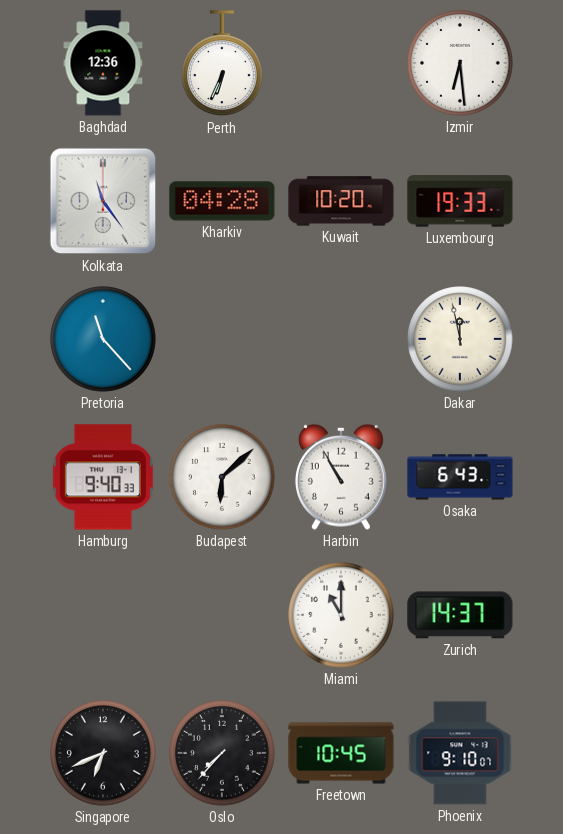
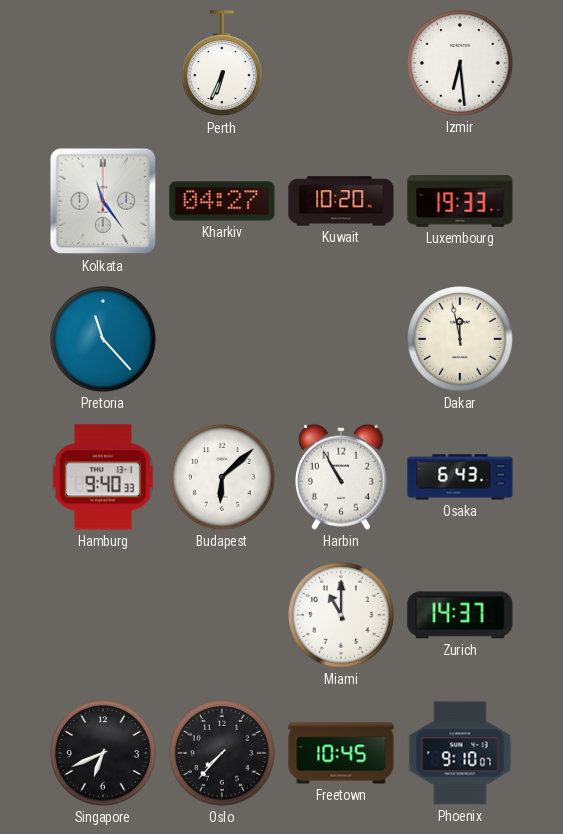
Baghdad: 12:36 -> none (103, 63)
Kharkiv: 04:28 -> 04:27 (222, 201)
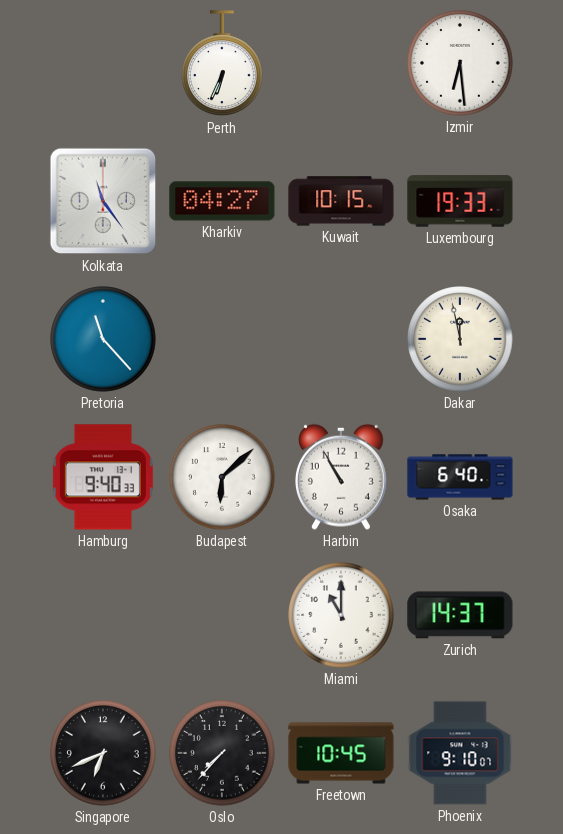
Kuwait: 10:20 -> 10:15 (341, 201)
Osaka: 6:43 -> 6:40 (460, 477)
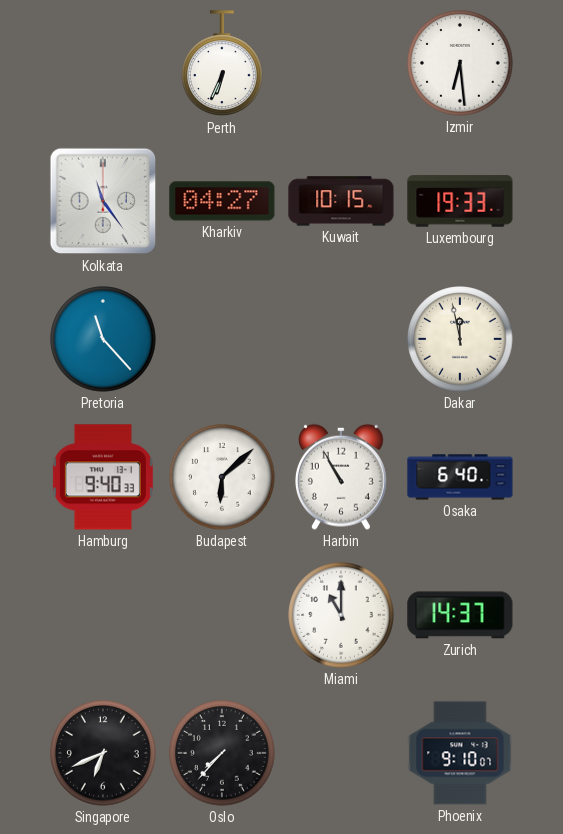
Freetown: 10:45 -> none (341, 753)
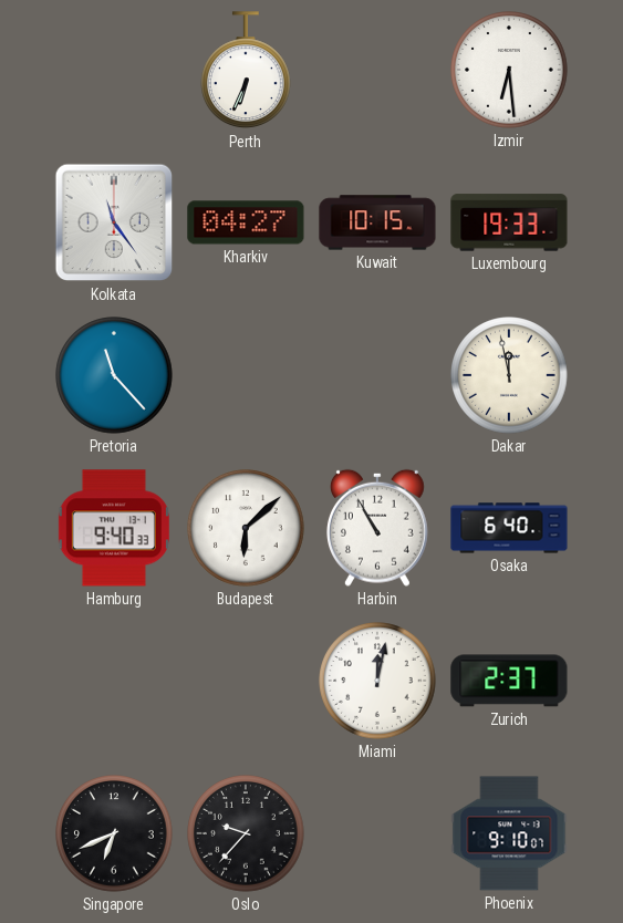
Miami: 11:00 -> 12:02 (377, 681)
Zurich: 14:37 -> 2:37 (509, 681)
Oslo: 7:37 -> 9:37 (246, 833)
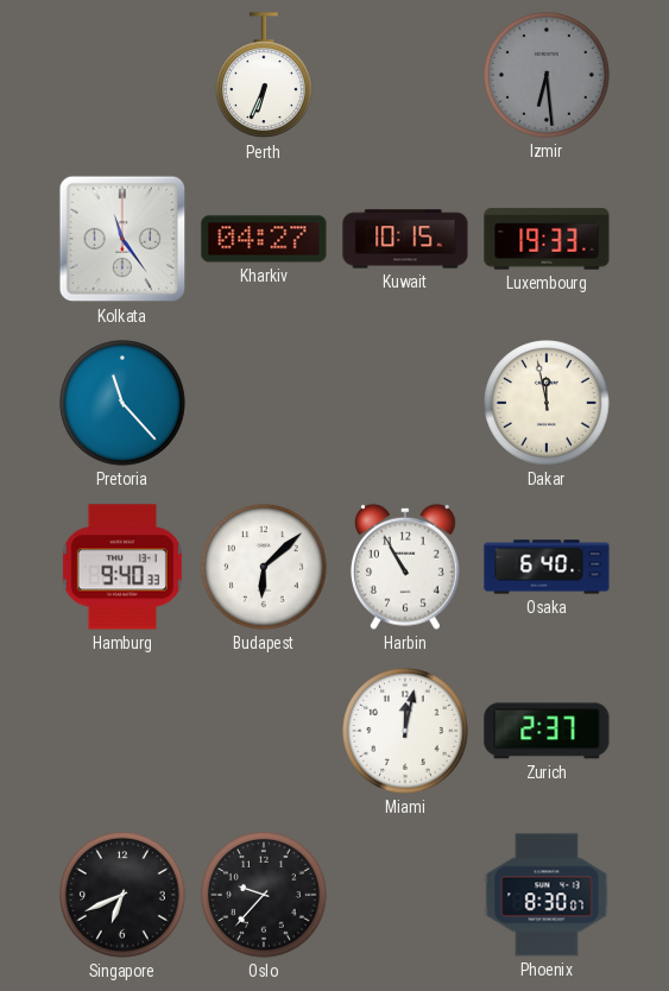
Izmir dial: white -> grey (547, 75)
Phoenix: 9:10 -> 8:30 (547, 895)
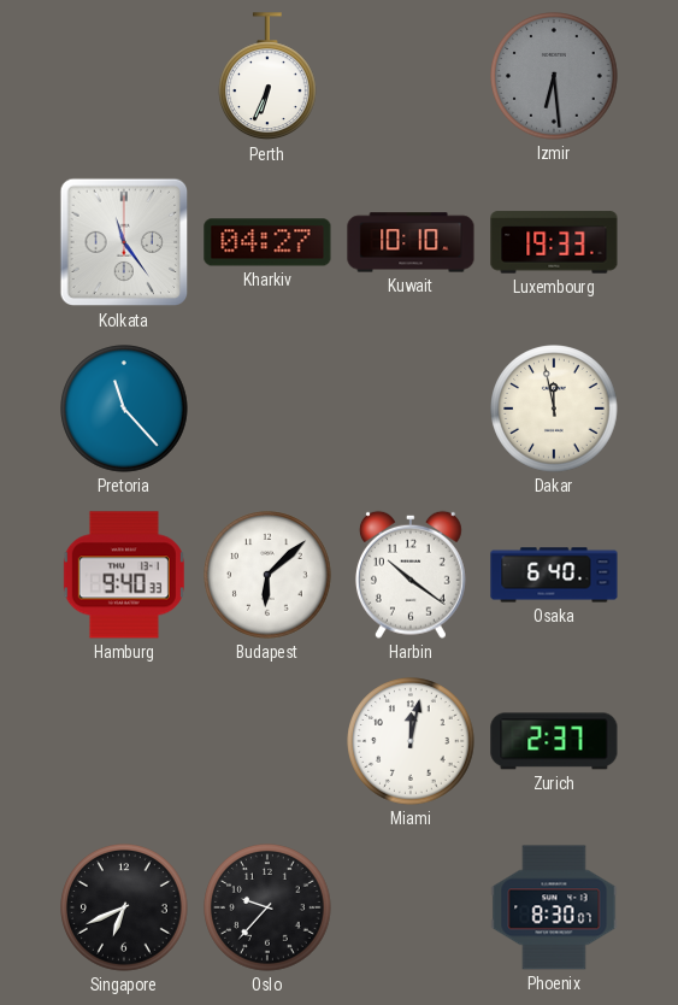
Kuwait: 10:15 -> 10:10 (411, 242)
Harbin: 10:55 -> 10:21 (411, 575)
